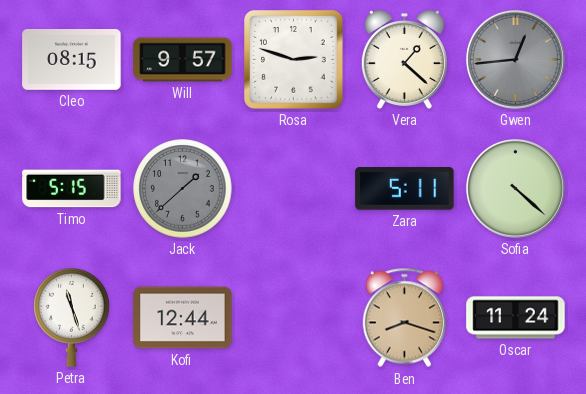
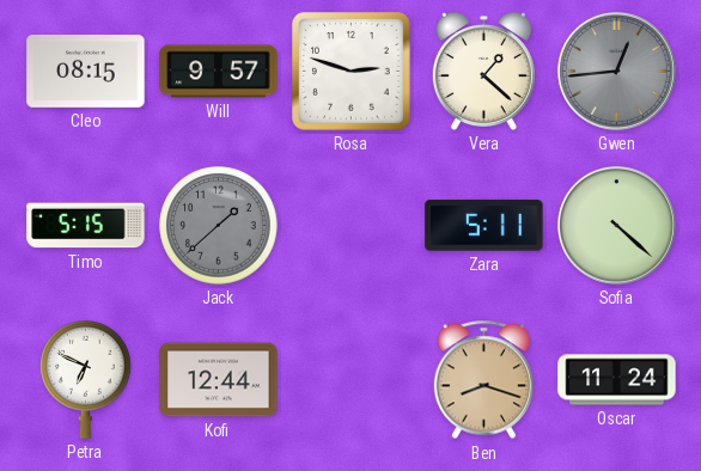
Petra: 11:27 -> 6:49 (86, 380)
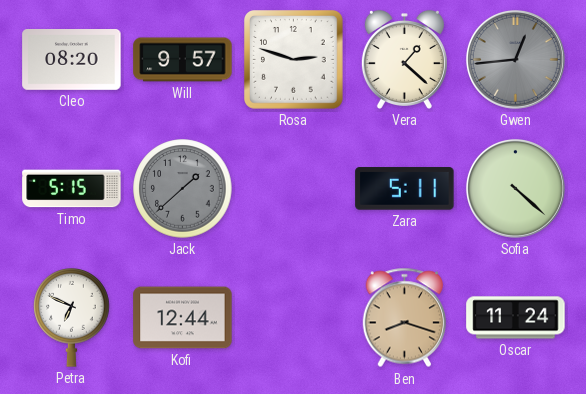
Cleo: 08:15 -> 08:20 (72, 60)
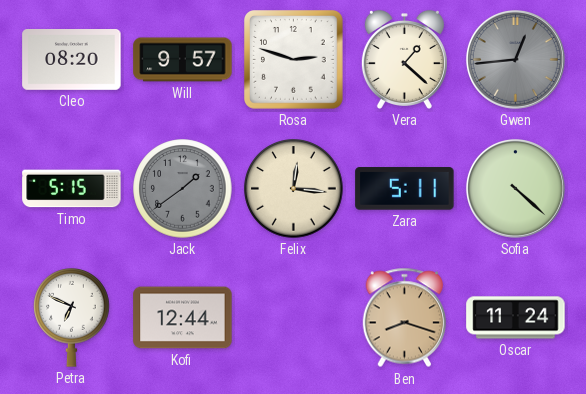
Jack: 1:38 -> 1:39 (183, 189)
Felix: none -> 12:16 (294, 189)
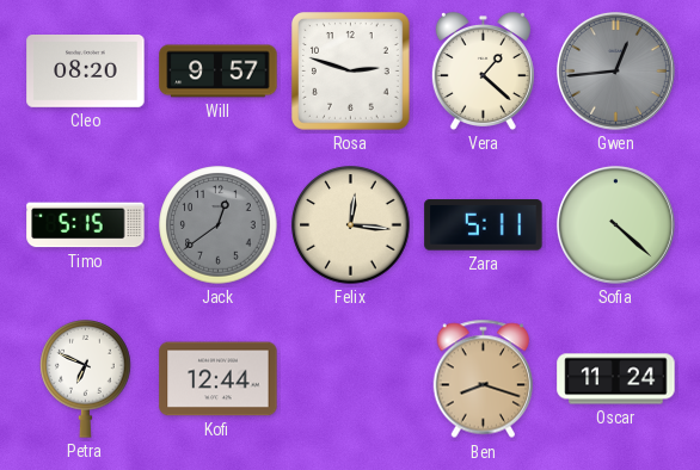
Jack: 1:39 -> 12:39 (219, 225)
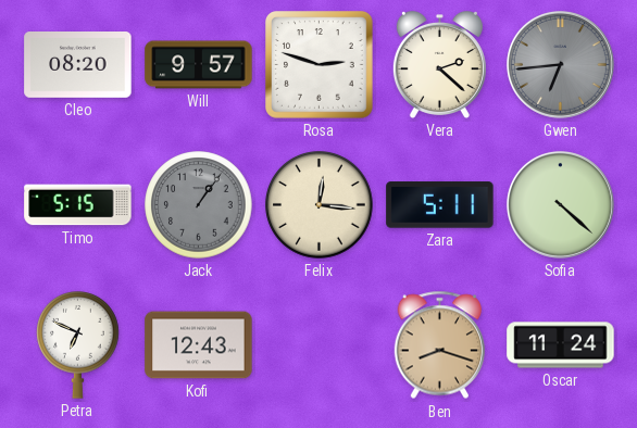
Vera: 1:22 -> 2:22 (439, 64)
Gwen: 12:44 -> 6:44 (560, 64)
Jack: 12:39 -> 1:06 (199, 205)
Kofi: 12:44 -> 12:43 (199, 345)
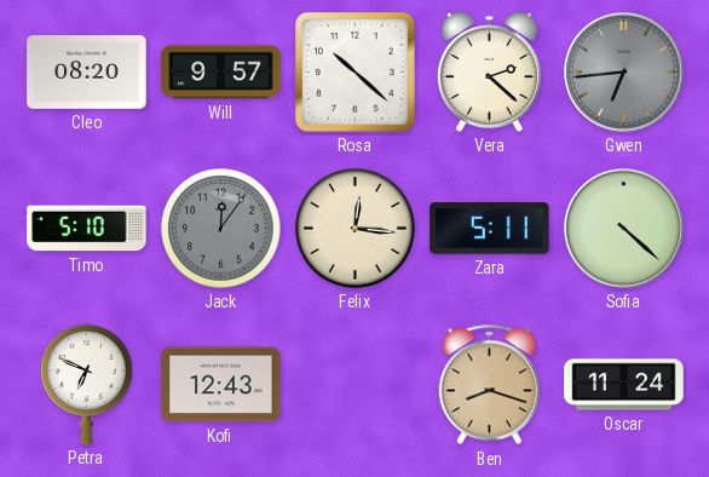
Rosa: 2:48 -> 10:22 (356, 73)
Timo: 5:15 -> 5:10 (87, 229)
Jack: 1:06 -> 12:06 (221, 229)
